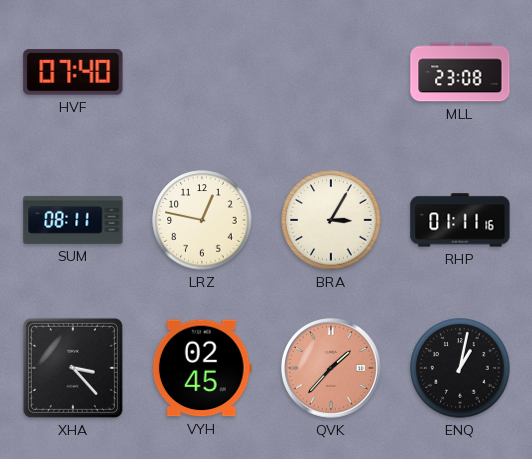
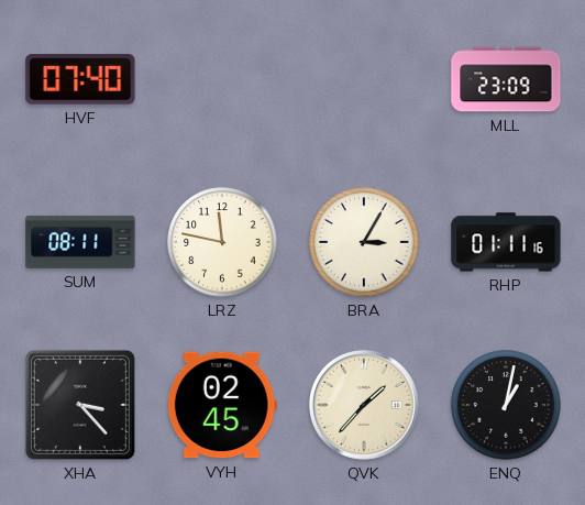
MLL: 23:08 -> 23:09 (506, 79)
LRZ: 12:47 -> 11:47 (222, 242)
QVK dial: salmon -> cream (365, 406)
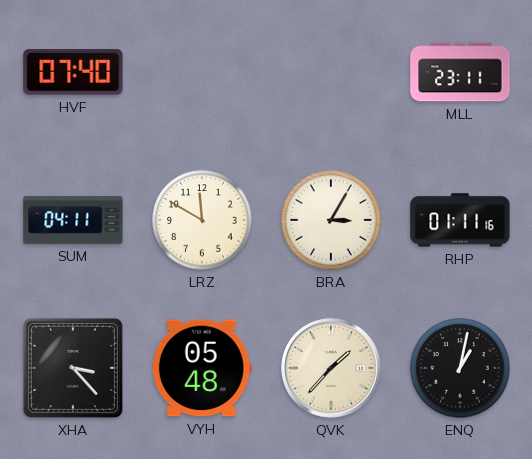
MLL: 23:09 -> 23:11 (460, 72)
SUM: 08:11 -> 04:11 (73, 220)
LRZ: 11:47 -> 11:50 (202, 220)
VYH: 02:45 -> 05:48 (202, 368)
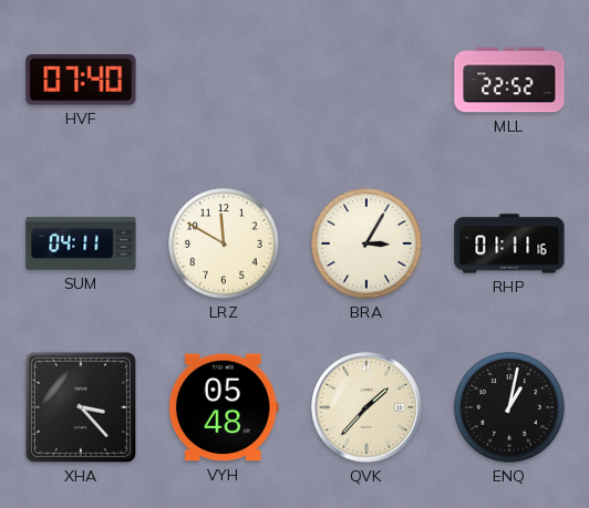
MLL: 23:11 -> 22:52 (509, 80)
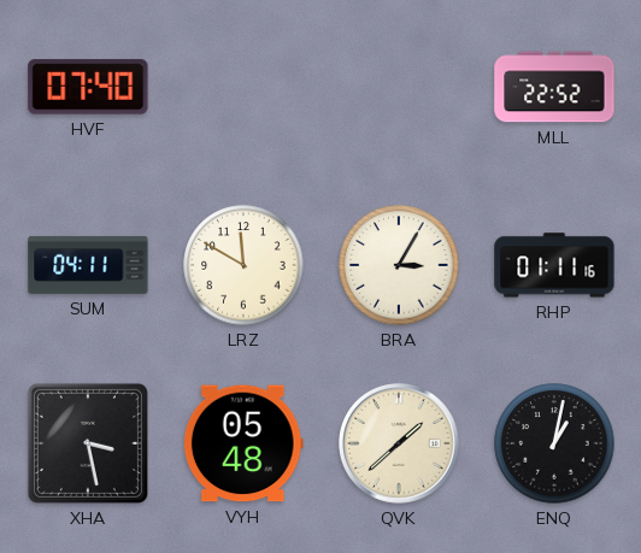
XHA: 3:23 -> 3:28 (88, 443)
QVK: 1:37 -> 1:38 (400, 445)
